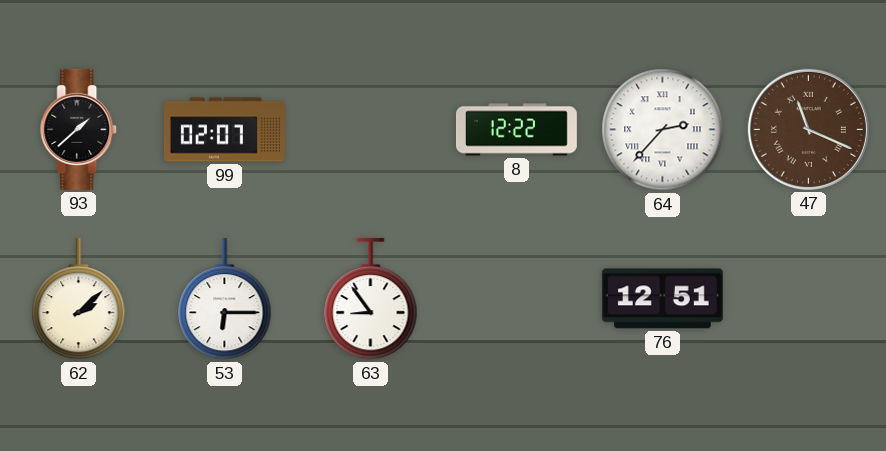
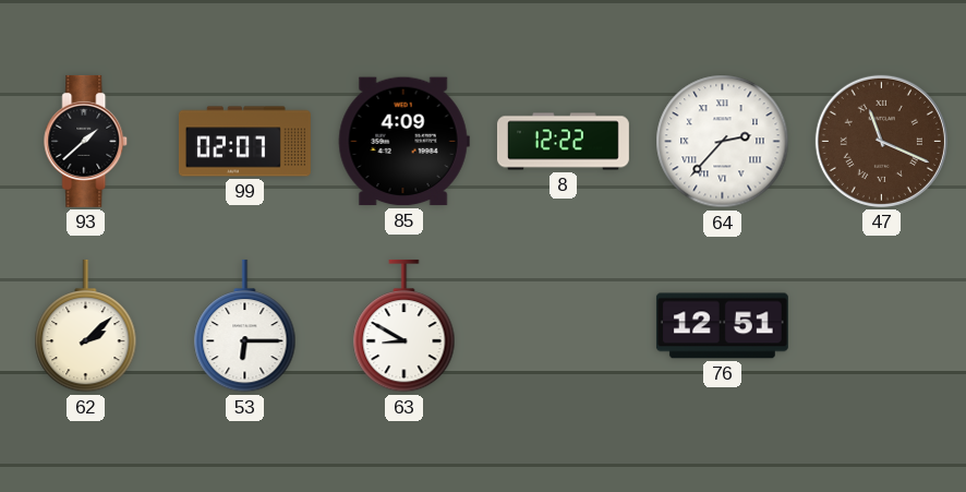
85: none -> 4:09 (403, 142)
63: 8:54 -> 8:50 (404, 326)
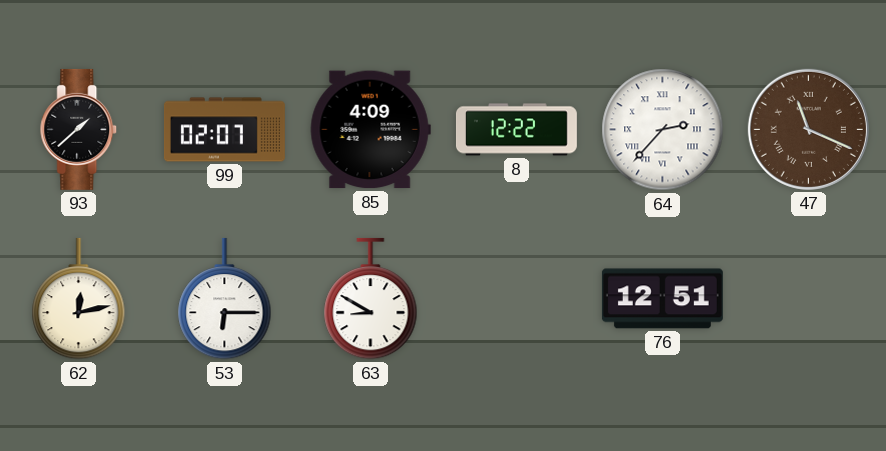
62: 2:08 -> 12:13 (79, 299)
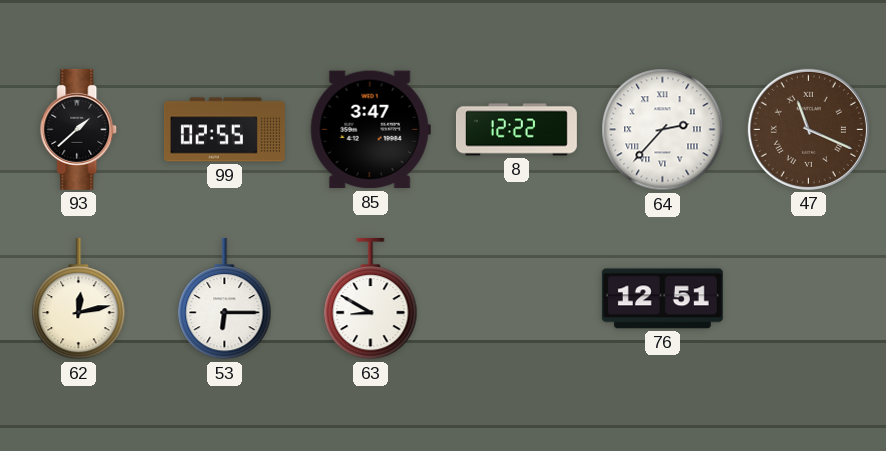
99: 02:07 -> 02:55 (224, 130)
85: 4:09 -> 3:47 (370, 130)
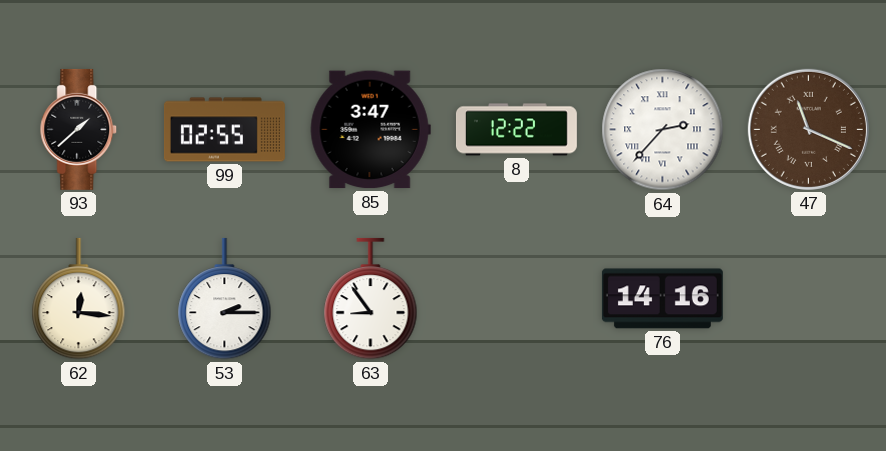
62: 12:13 -> 12:16 (79, 299)
53: 6:15 -> 2:15 (225, 299)
63: 8:50 -> 8:54 (371, 299)
76: 12:51 -> 14:16 (662, 299)
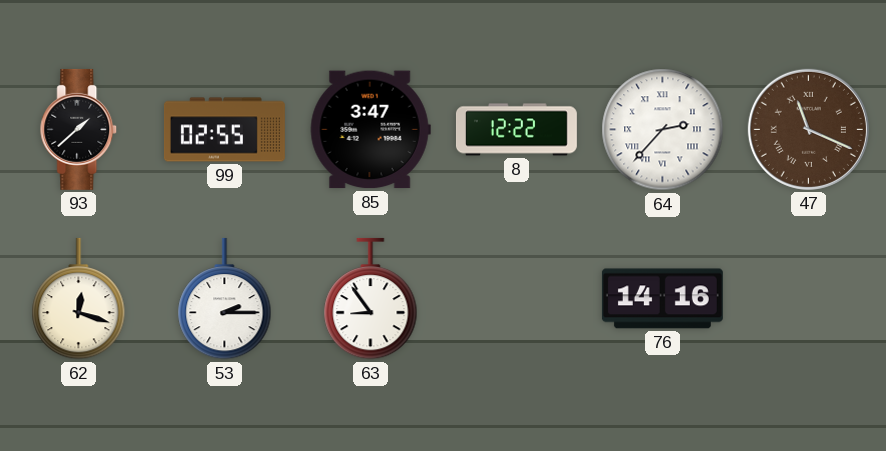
62: 12:16 -> 12:18 (79, 299)
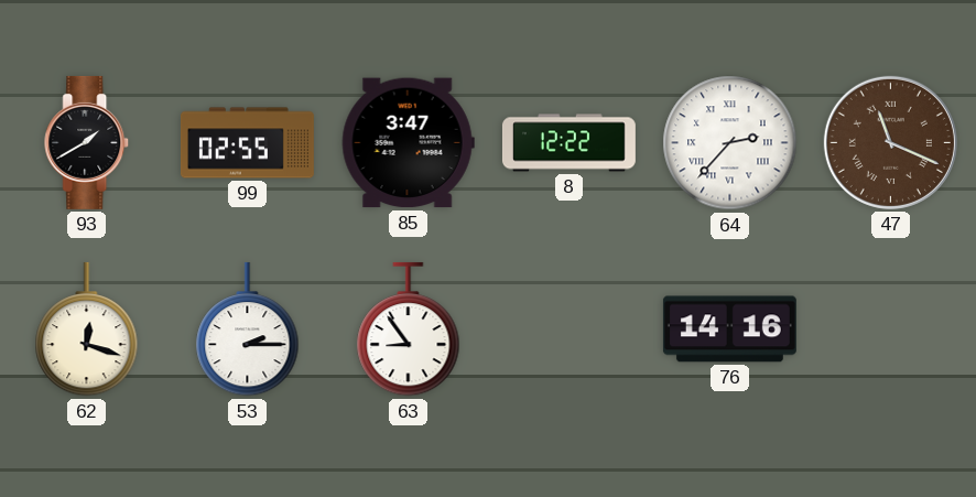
93: 1:38 -> 1:40 (87, 142)
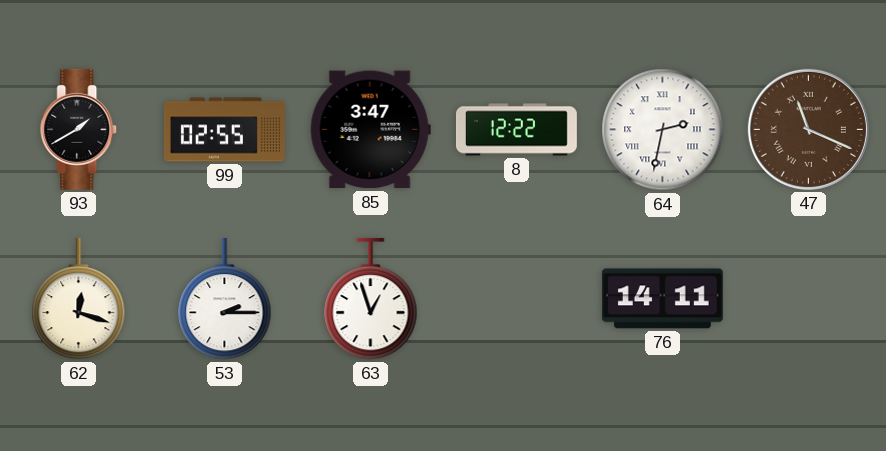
64: 2:37 -> 2:32 (663, 130)
63: 8:54 -> 12:57 (371, 299)
76: 14:16 -> 14:11 (662, 299)
